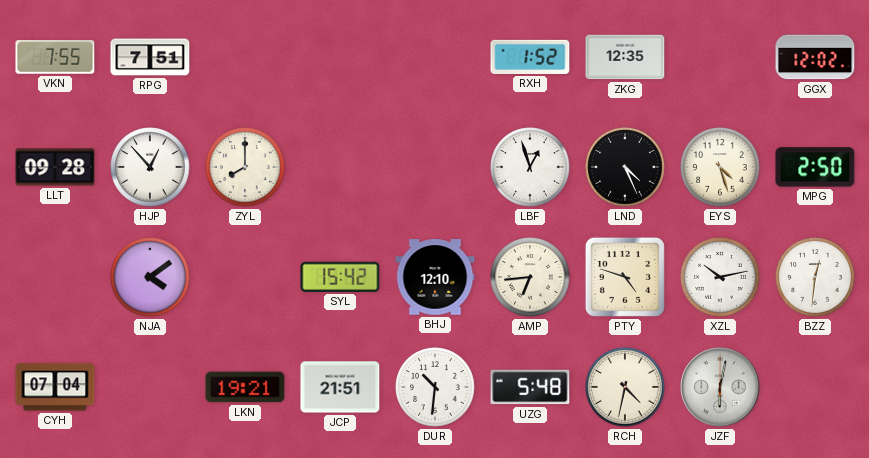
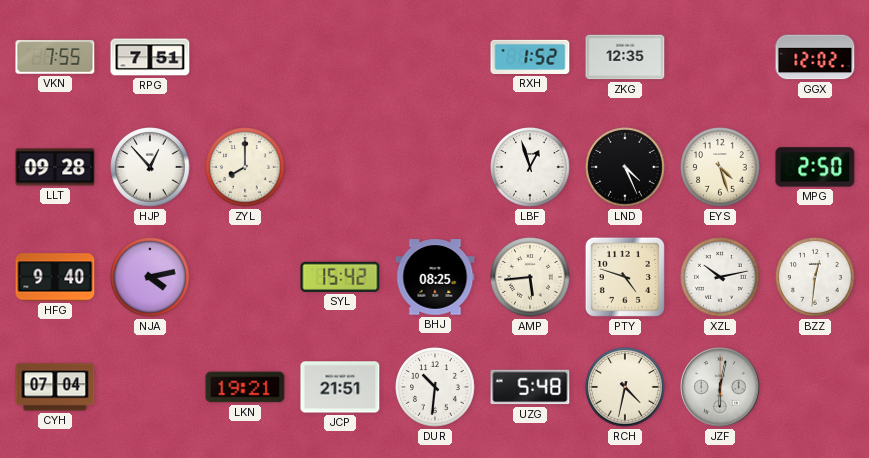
HFG: none -> 9:40 (55, 277)
NJA: 4:09 -> 4:13 (150, 277)
BHJ: 12:10 -> 08:25 (435, 277)
AMP: 6:44 -> 5:44 (530, 277)
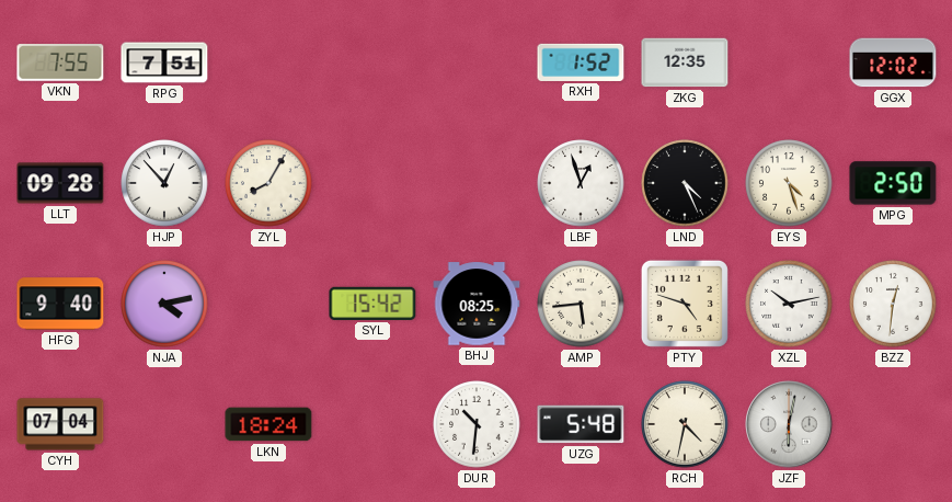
ZYL: 8:00 -> 8:05 (268, 183)
LKN: 19:21 -> 18:24 (268, 424)
JCP: 21:51 -> none (340, 387)
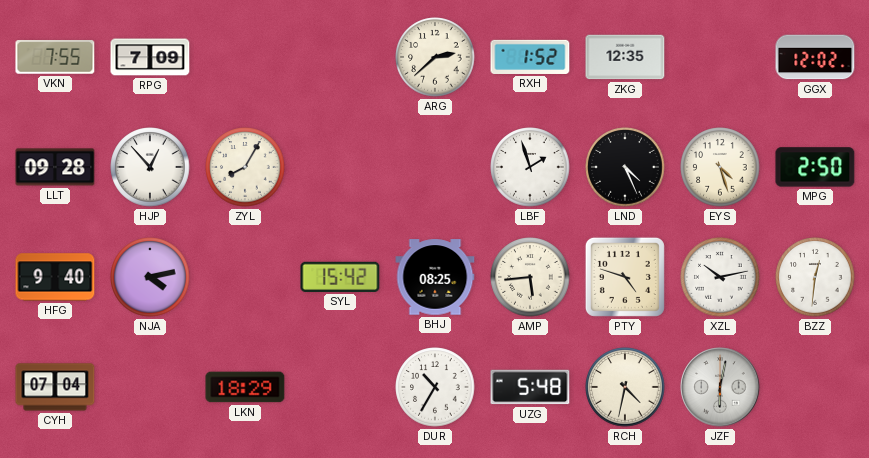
RPG: 7:51 -> 7:09 (150, 57)
ARG: none -> 2:38 (435, 57)
LBF: 12:57 -> 1:57 (530, 167)
LKN: 18:24 -> 18:29 (245, 387)
DUR: 10:31 -> 10:35 (435, 387)
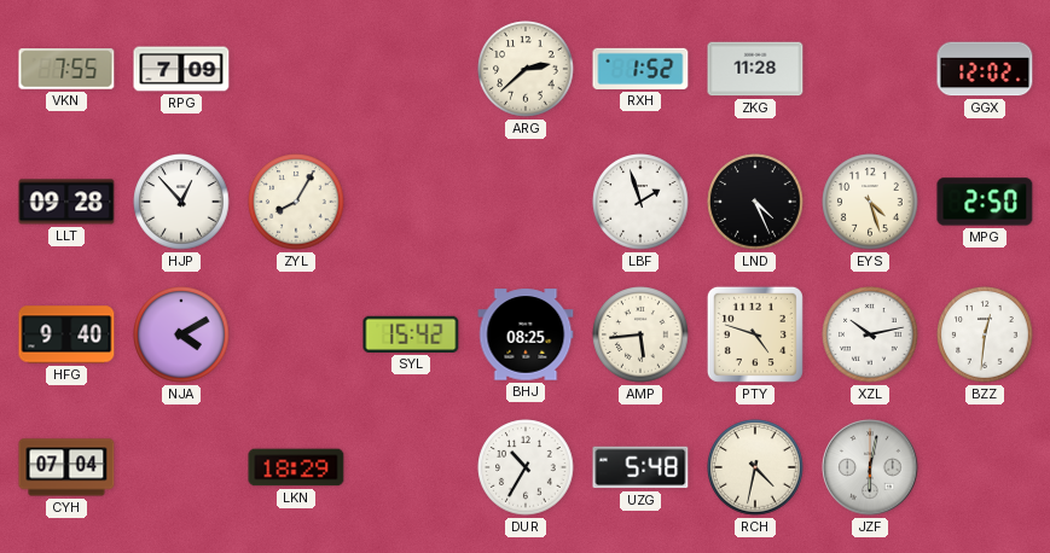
ZKG: 12:35 -> 11:28 (755, 69)
NJA: 4:13 -> 4:10 (181, 334)
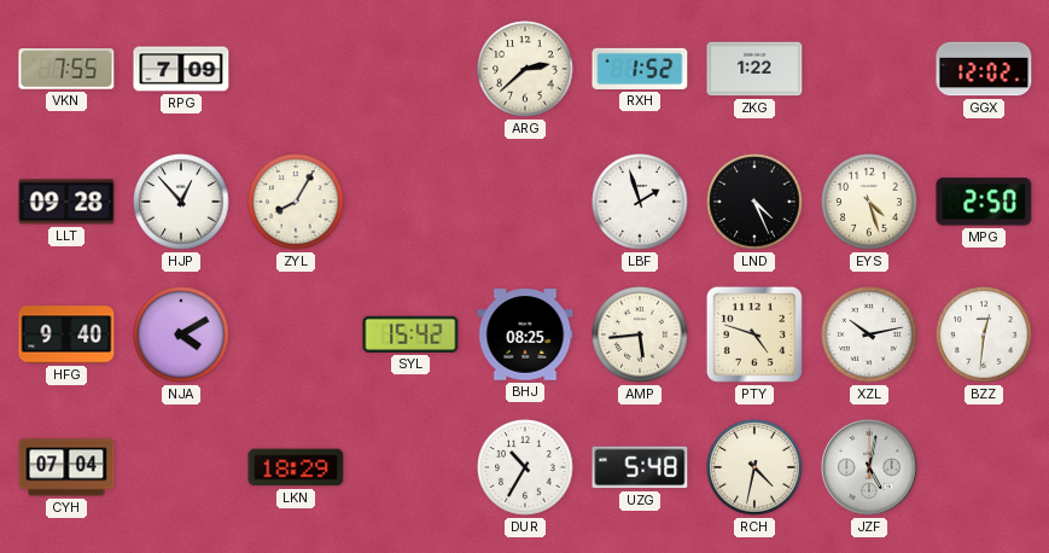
ZKG: 11:28 -> 1:22 (754, 69)
JZF: 6:02 -> 5:02 (869, 467)
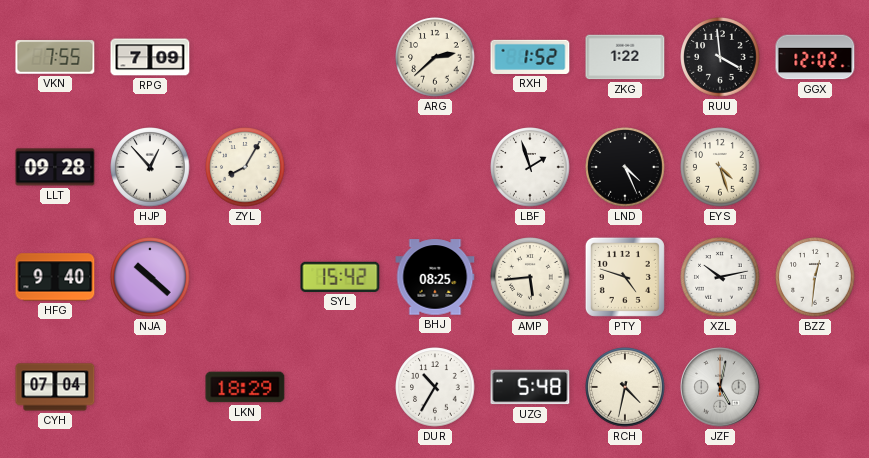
RUU: none -> 3:59 (720, 57)
MPG: 2:50 -> none (984, 202)
NJA: 4:10 -> 10:22 (150, 277)
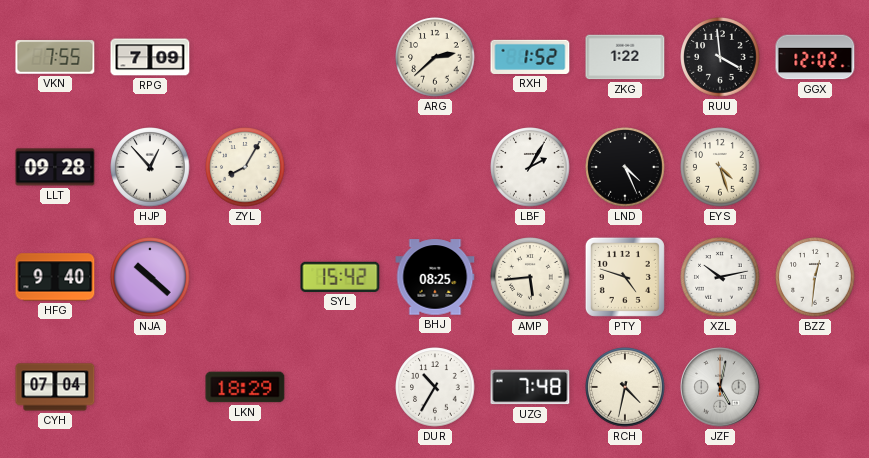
LBF: 1:57 -> 2:05 (530, 167)
UZG: 5:48 -> 7:48 (530, 387)
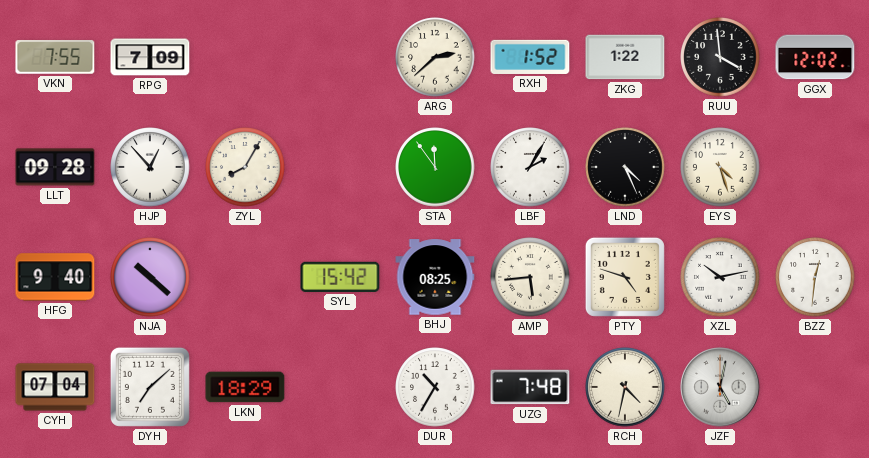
STA: none -> 11:54 (435, 167)
DYH: none -> 7:08 (150, 387)
